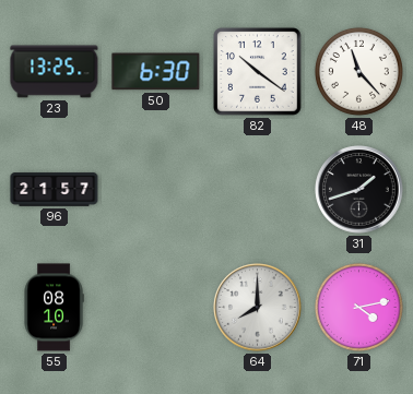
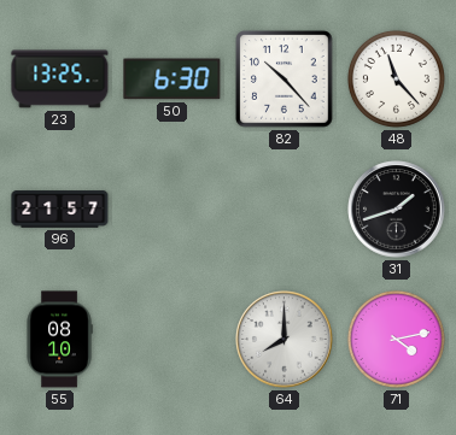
82: 10:21 -> 10:23 (285, 80)
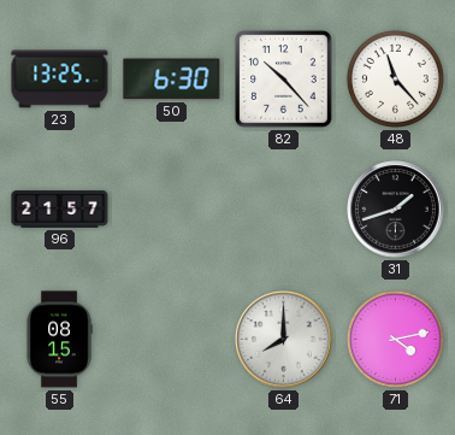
55: 08:10 -> 08:15 (59, 340)
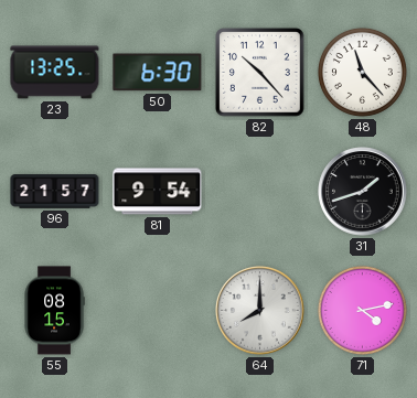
81: none -> 9:54 (158, 192)
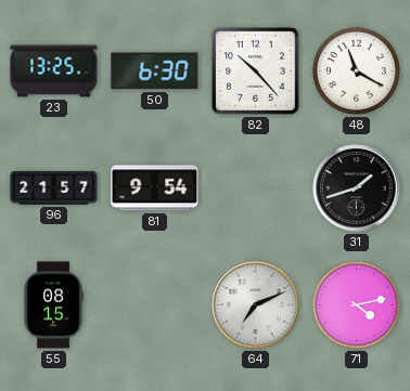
48: 11:23 -> 11:20 (356, 70)
64: 8:00 -> 7:11 (256, 305)
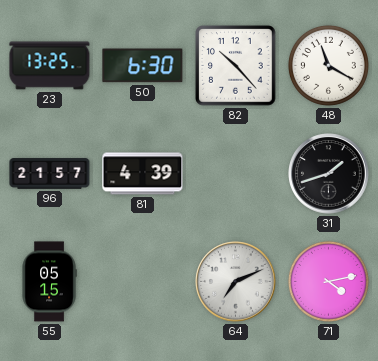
81: 9:54 -> 4:39 (143, 174)
55: 08:15 -> 05:15 (49, 282)
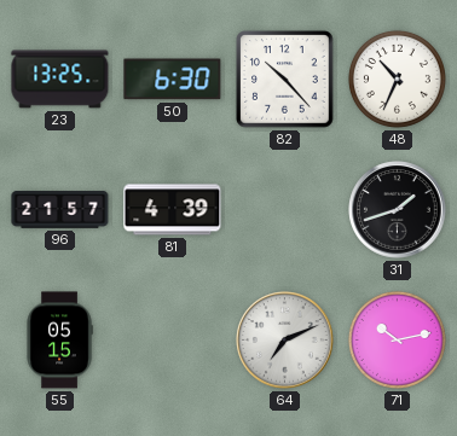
48: 11:20 -> 10:34 (397, 79)
71: 4:13 -> 10:13 (397, 339)
